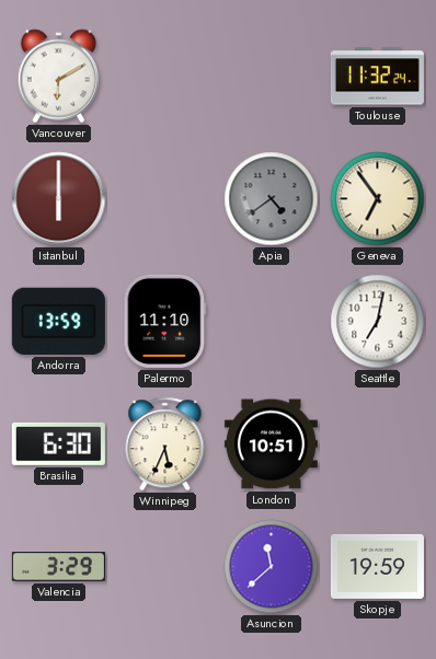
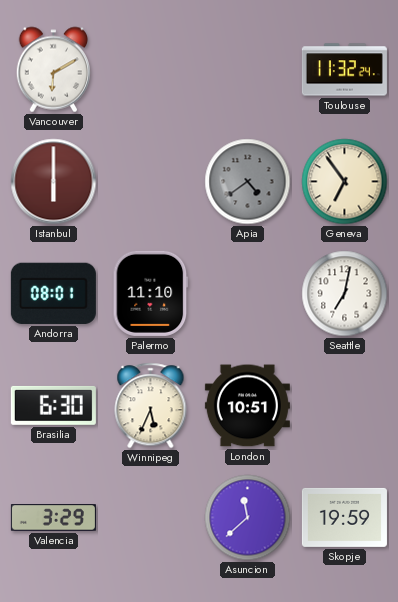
Andorra: 13:59 -> 08:01 (53, 293)
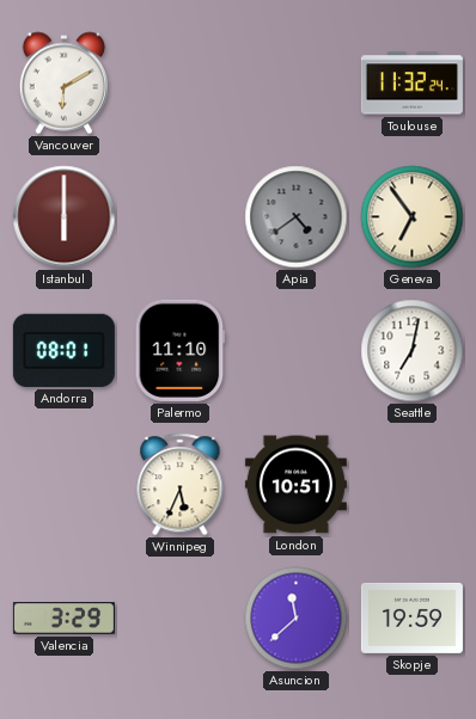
Brasilia: 6:30 -> none (53, 405)
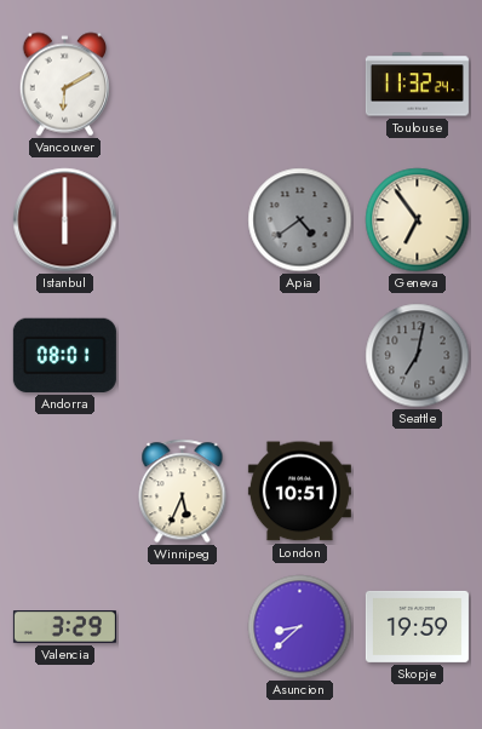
Palermo: 11:10 -> none (181, 350)
Seattle dial: white -> grey (418, 356)
Asuncion: 11:38 -> 8:38 (300, 627)
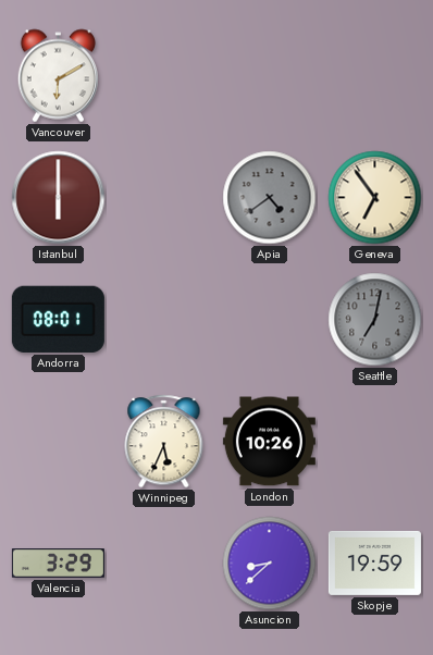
Toulouse: 11:32 -> none (417, 85)
London: 10:51 -> 10:26 (269, 442)
